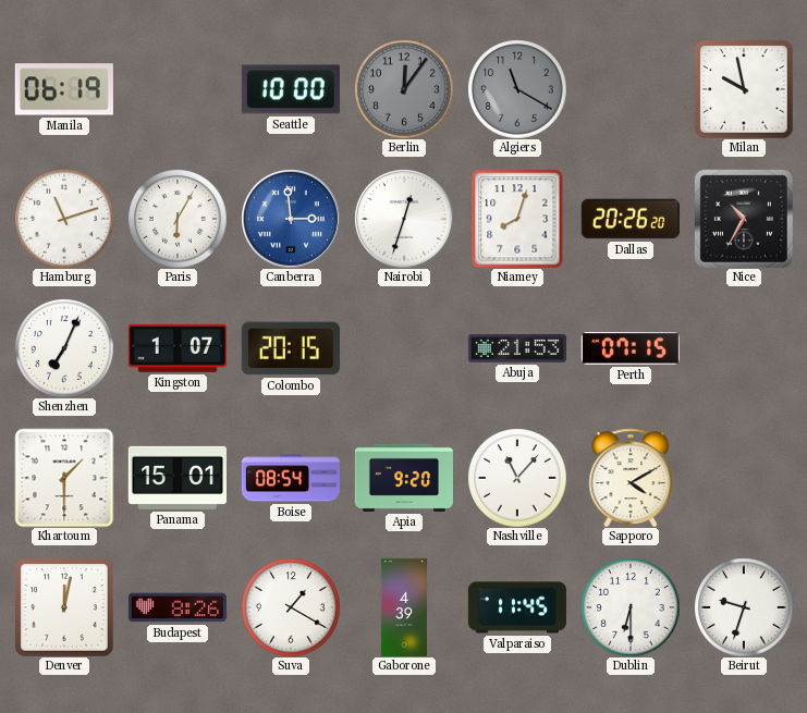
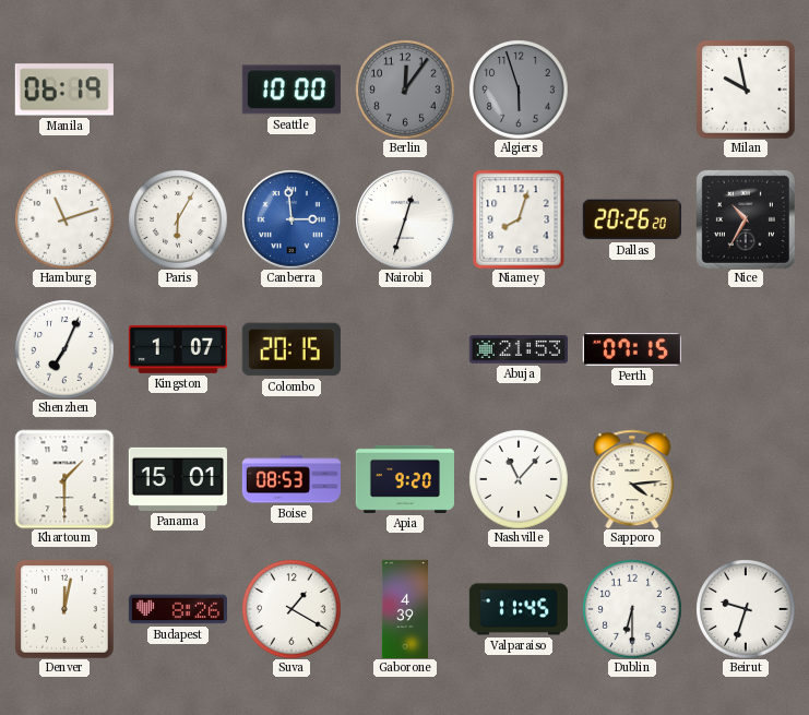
Algiers: 11:20 -> 5:57 (519, 90)
Boise: 08:54 -> 08:53 (292, 479)
Sapporo: 4:10 -> 4:14 (632, 479)
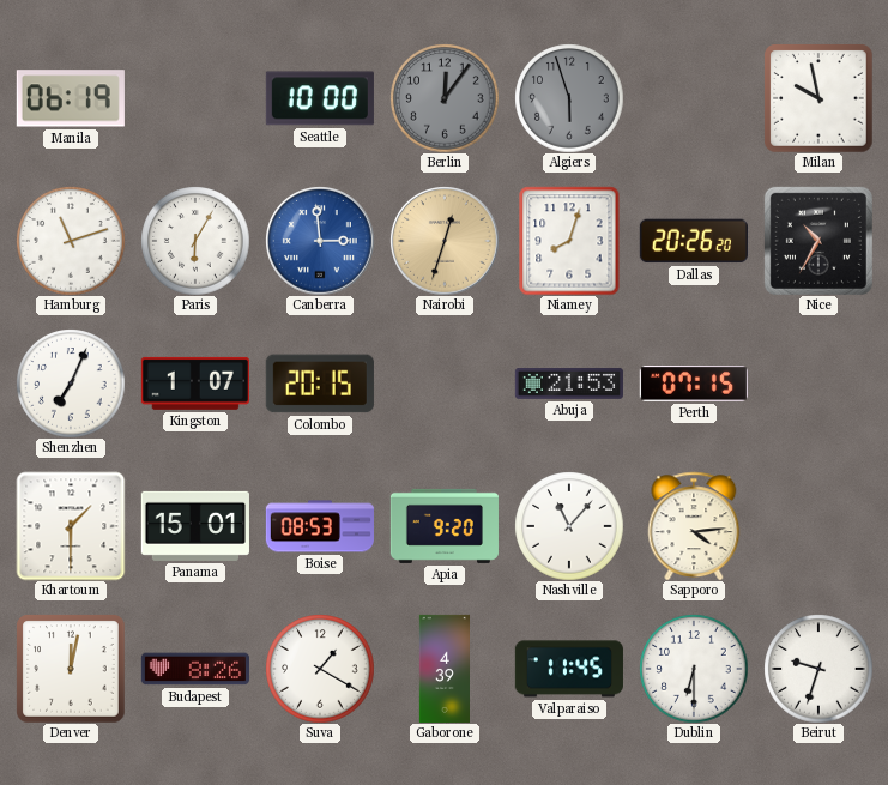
Nairobi dial: white -> champagne (445, 241)
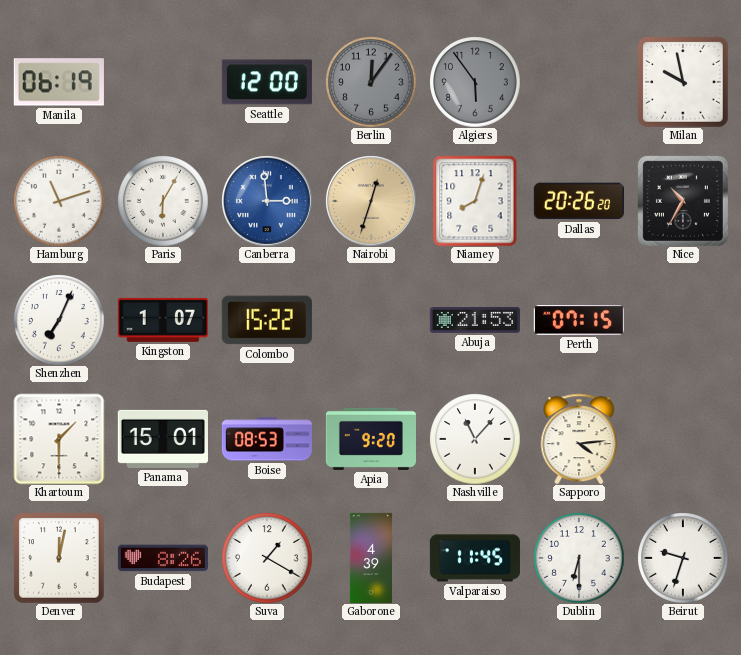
Seattle: 10:00 -> 12:00 (267, 82)
Algiers: 5:57 -> 5:54 (475, 82)
Colombo: 20:15 -> 15:22 (267, 320)
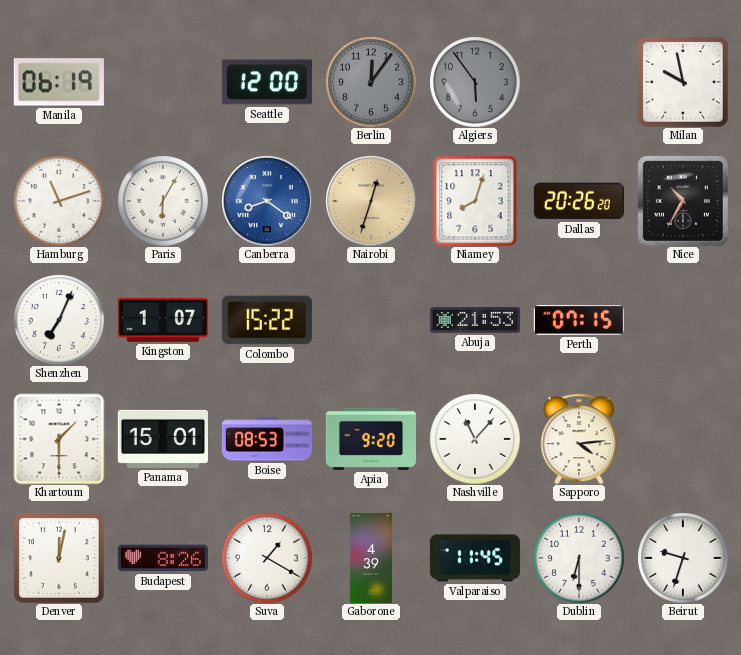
Canberra: 2:59 -> 8:21 (267, 201)
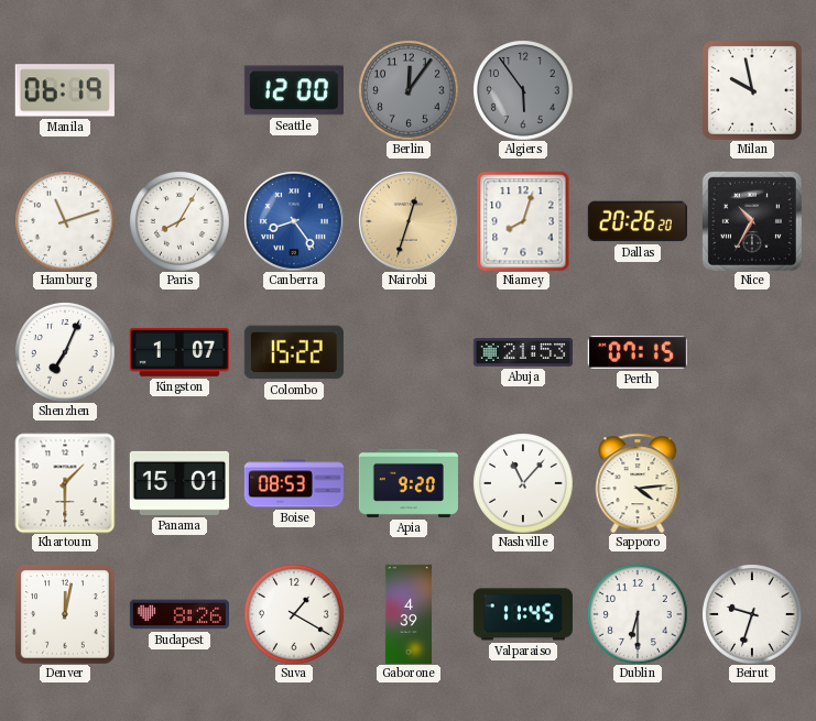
Paris: 6:05 -> 8:05 (179, 221)
Canberra: 8:21 -> 8:24 (294, 221)
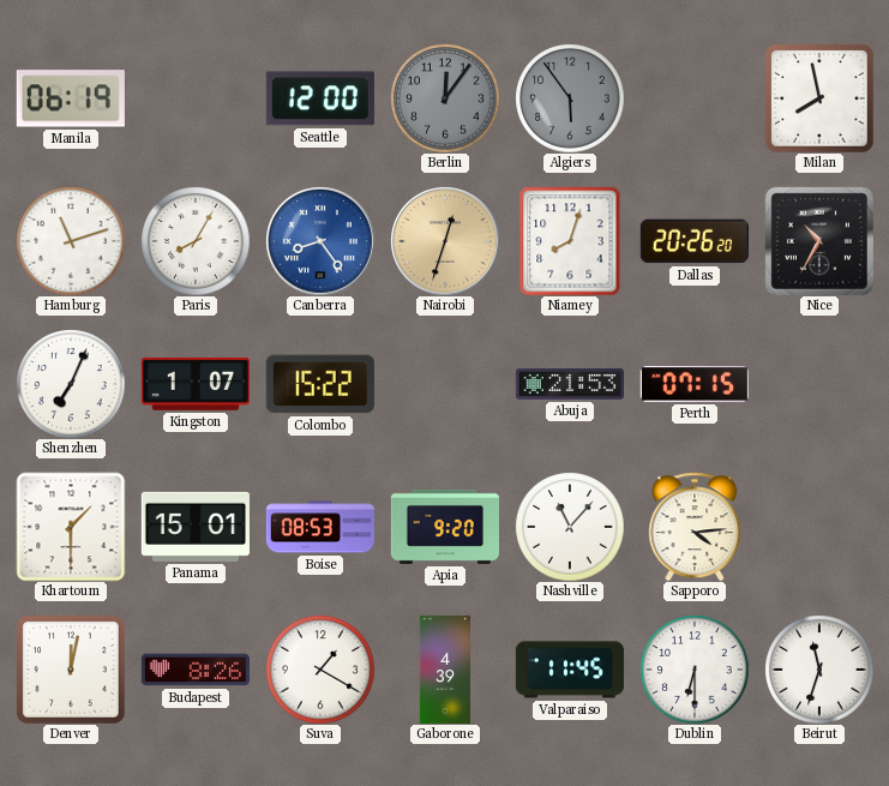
Milan: 9:58 -> 7:58 (819, 98)
Beirut: 9:33 -> 11:33 (819, 670)
